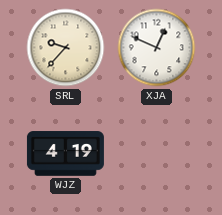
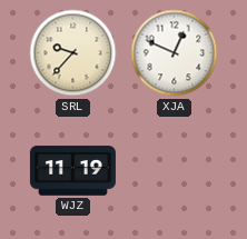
WJZ: 4:19 -> 11:19 (72, 171)
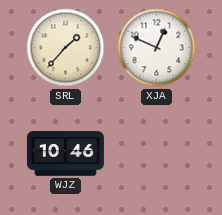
SRL: 9:37 -> 1:37 (66, 48)
WJZ: 11:19 -> 10:46 (65, 154)
